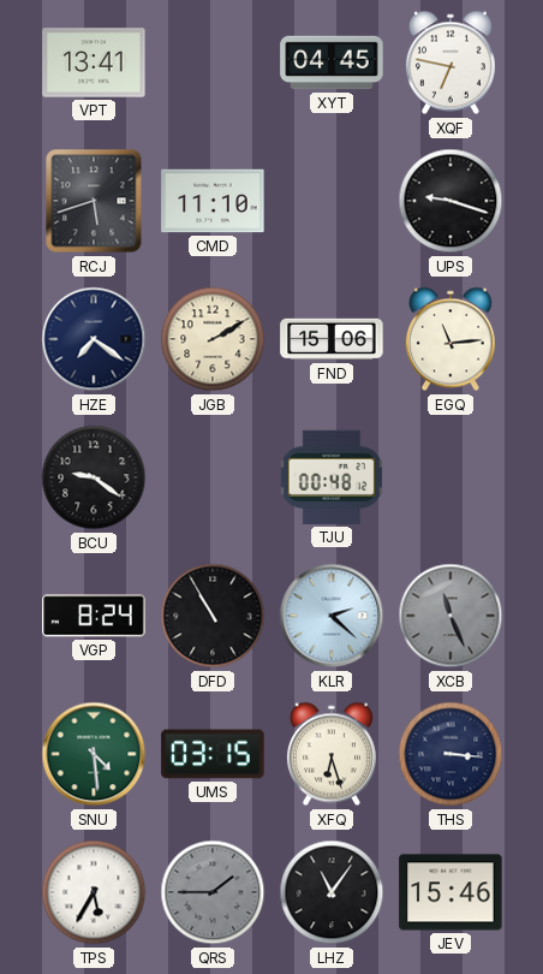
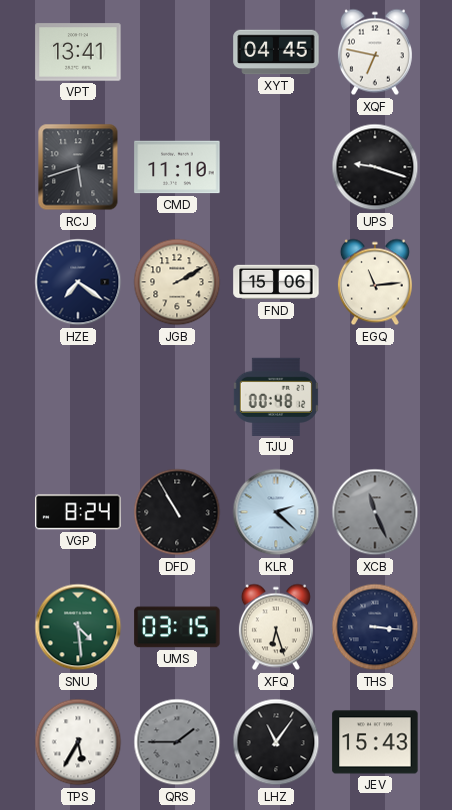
BCU: 9:21 -> none (94, 477)
JEV: 15:46 -> 15:43 (375, 742)
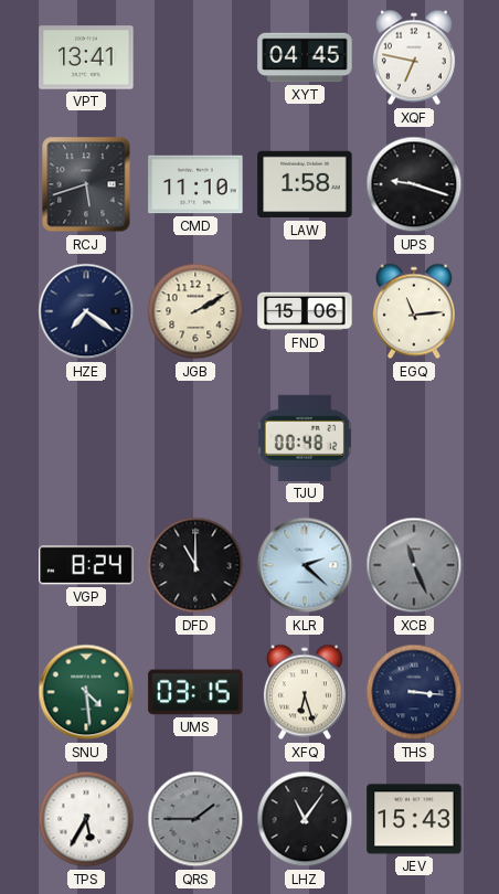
LAW: none -> 1:58 (305, 184)
DFD: 10:55 -> 11:00 (195, 565)
